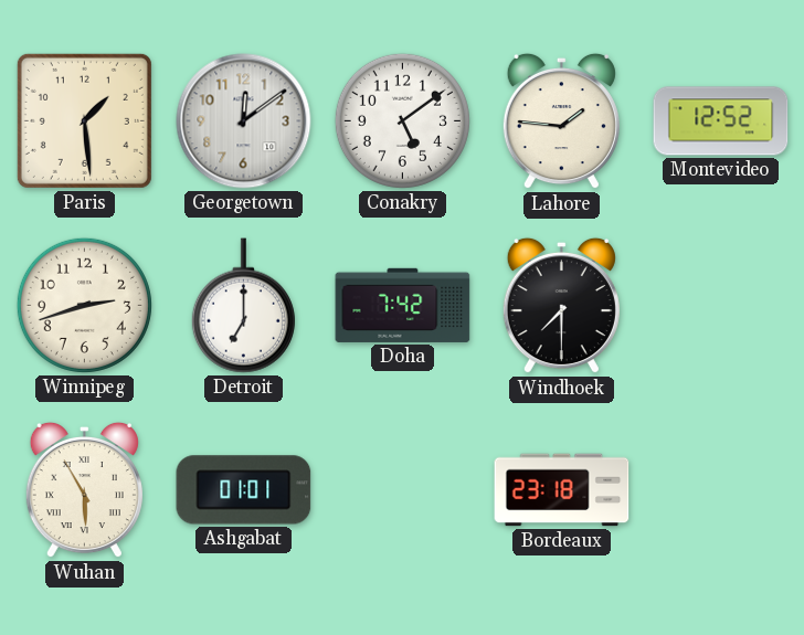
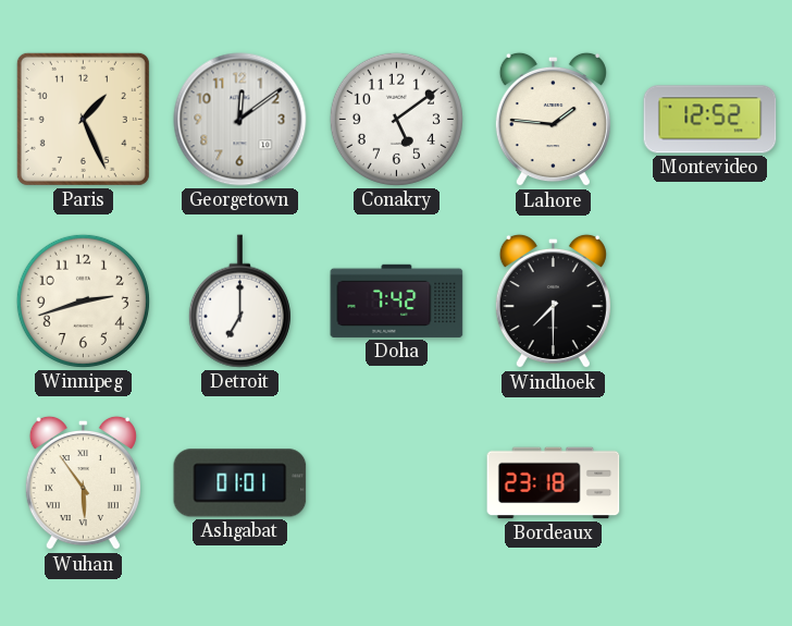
Paris: 1:29 -> 1:26 (83, 119)
Wuhan: 5:55 -> 5:54 (83, 483)
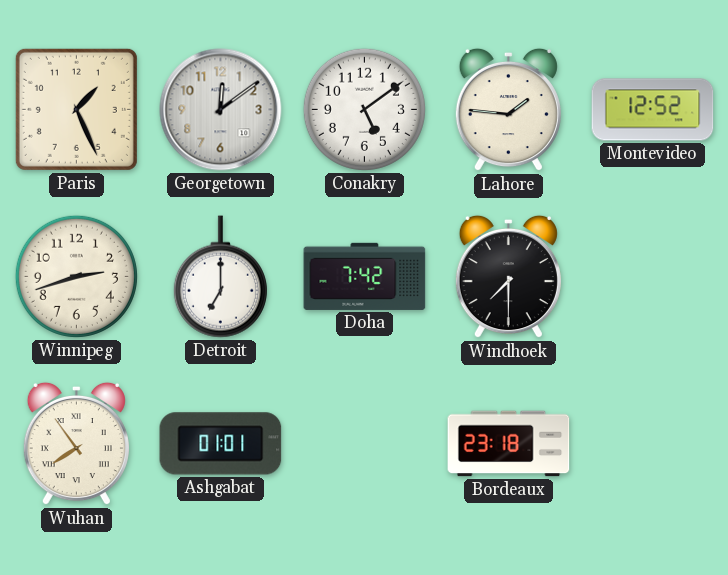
Wuhan: 5:54 -> 7:54 (76, 444)
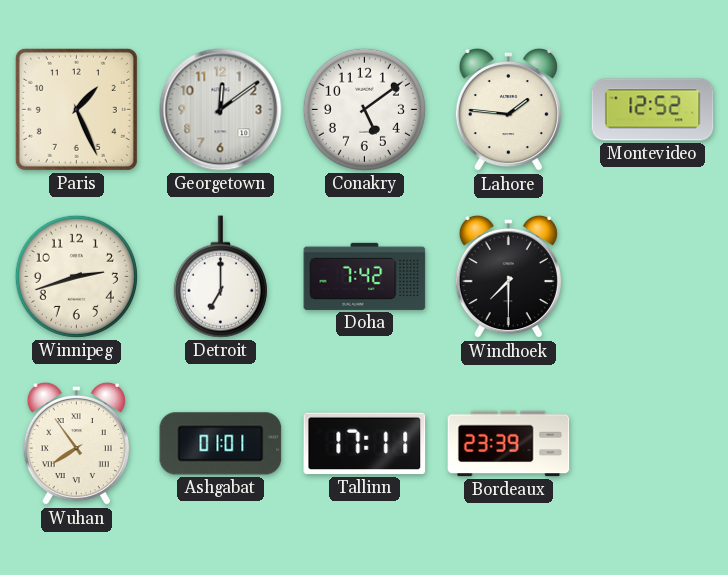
Tallinn: none -> 17:11 (365, 444)
Bordeaux: 23:18 -> 23:39 (509, 444)
